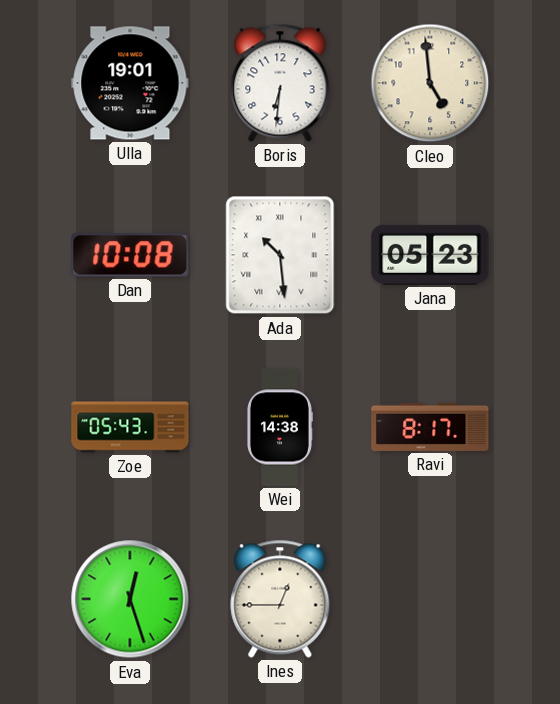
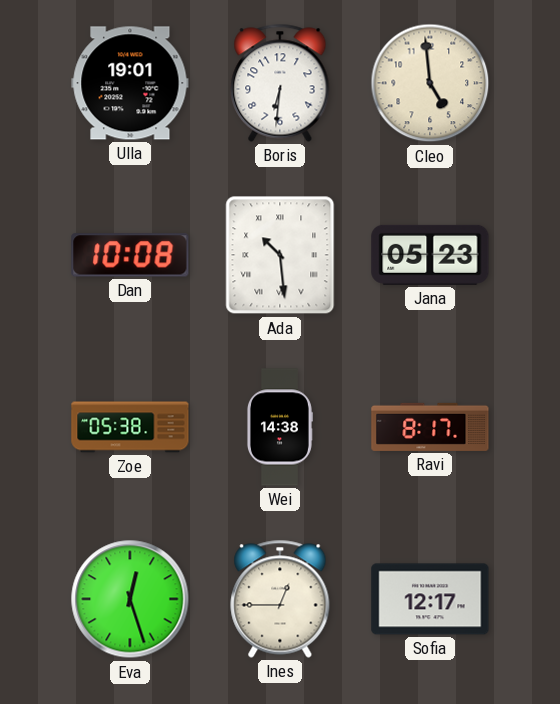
Zoe: 05:43 -> 05:38 (130, 427)
Sofia: none -> 12:17 (430, 599)
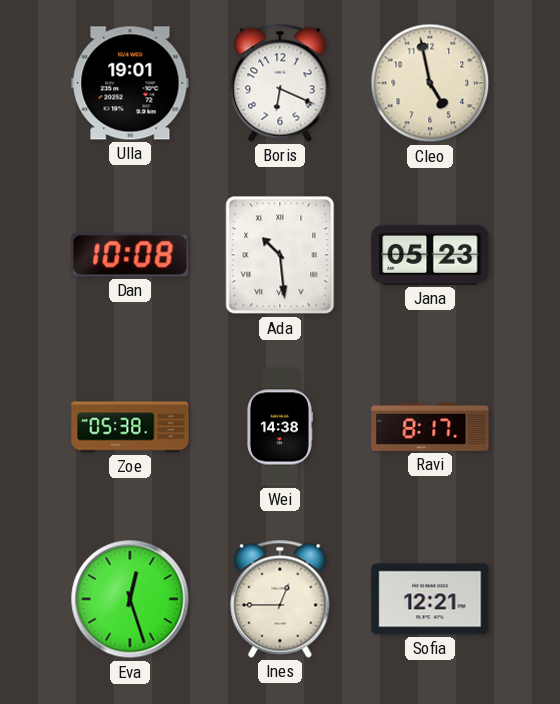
Boris: 6:31 -> 6:19 (280, 83)
Cleo: 4:59 -> 4:58 (430, 83)
Sofia: 12:17 -> 12:21 (430, 599)
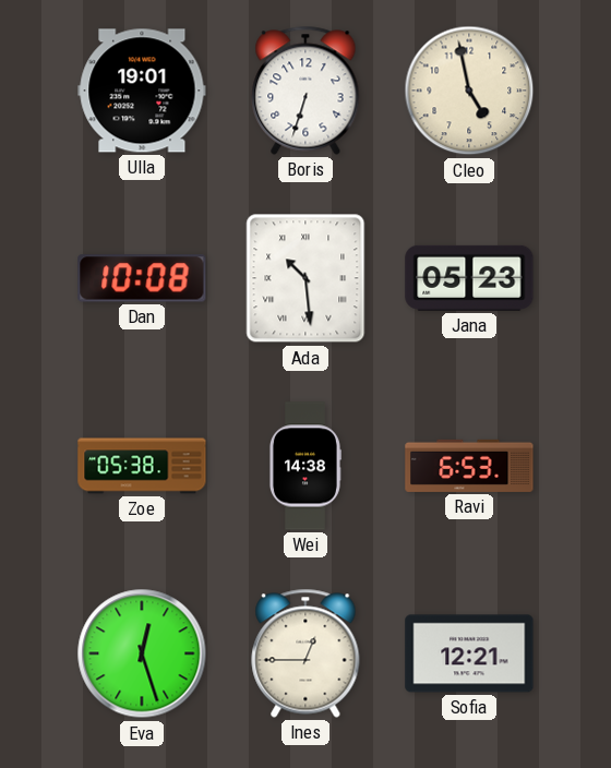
Boris: 6:19 -> 6:33 (305, 91)
Ravi: 8:17 -> 6:53 (469, 466)
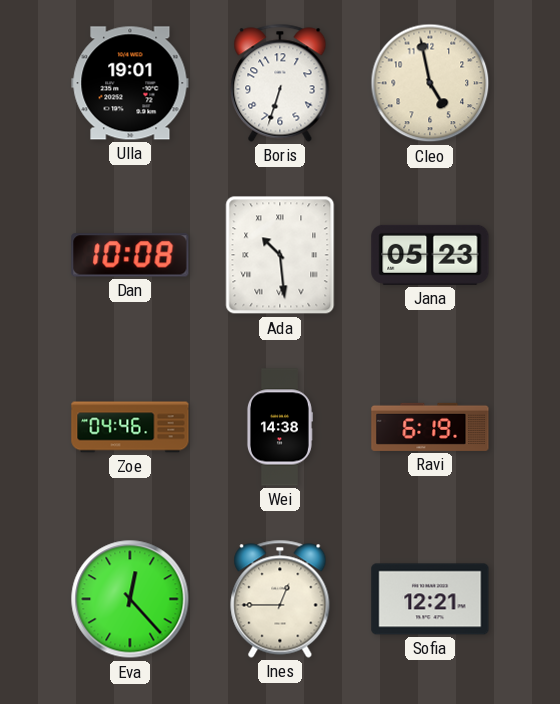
Zoe: 05:38 -> 04:46 (130, 427)
Ravi: 6:53 -> 6:19 (430, 427)
Eva: 12:27 -> 12:23 (130, 599)
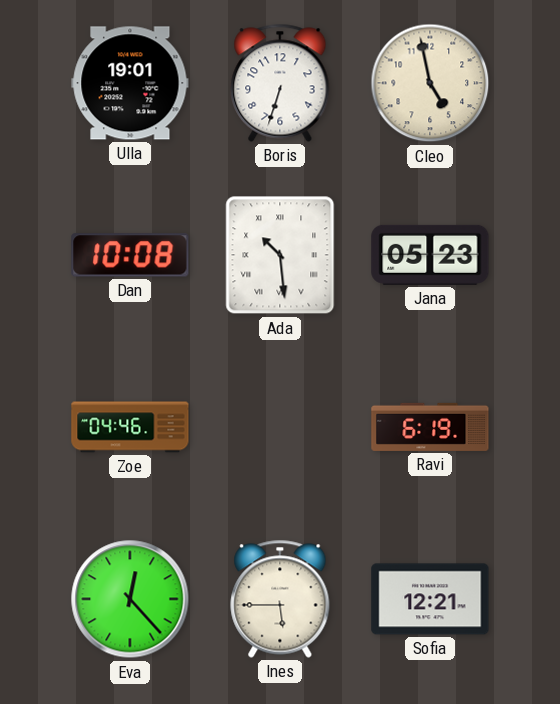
Wei: 14:38 -> none (279, 427)
Ines: 12:45 -> 5:45 (280, 599)
